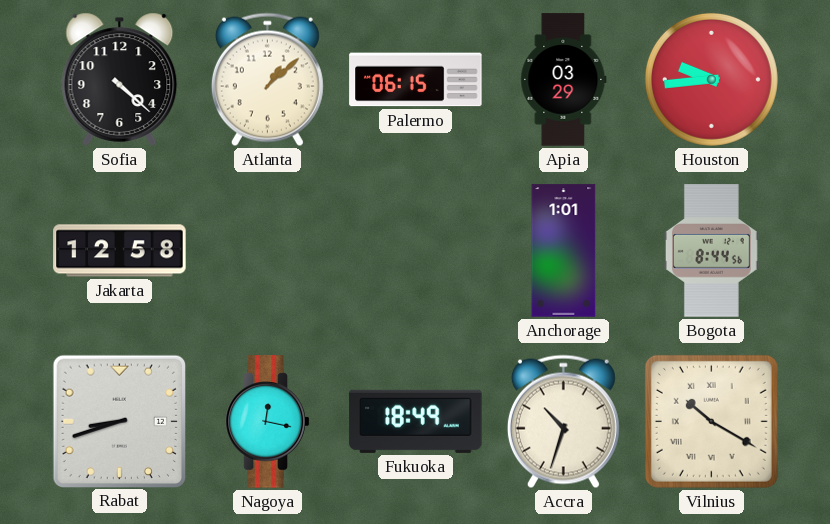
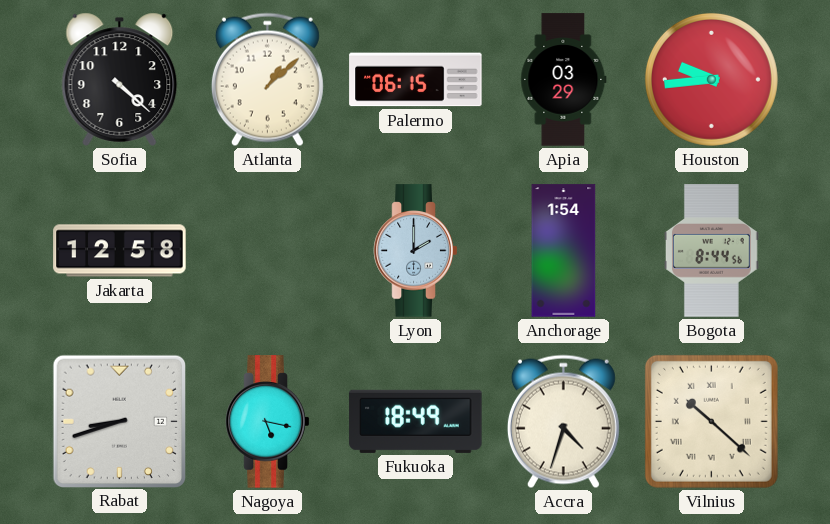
Lyon: none -> 2:00 (416, 251)
Anchorage: 1:01 -> 1:54 (564, 251)
Nagoya: 12:17 -> 5:17 (268, 422)
Accra: 10:33 -> 4:33 (563, 422)
Vilnius: 10:20 -> 10:22 (711, 421)
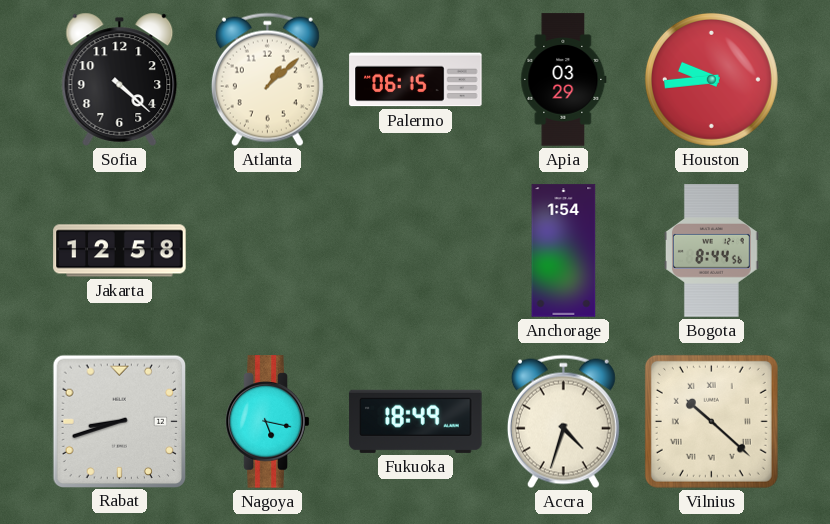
Lyon: 2:00 -> none (416, 251)
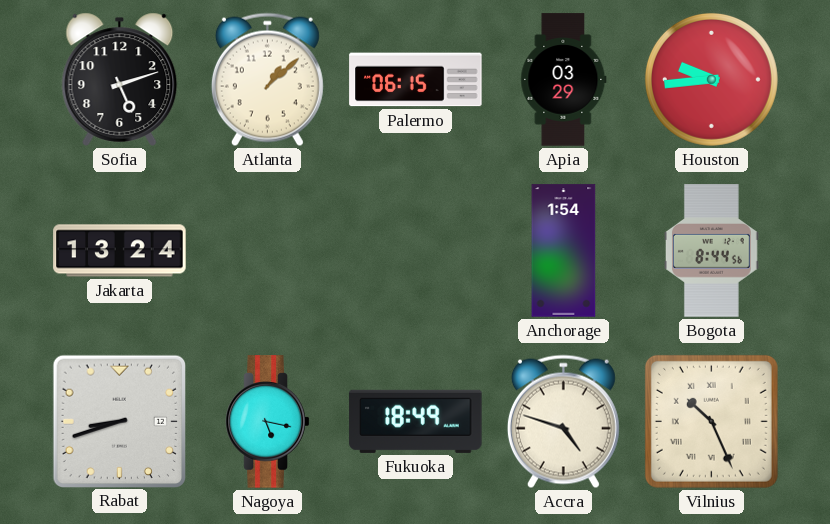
Sofia: 4:22 -> 5:12 (120, 79)
Jakarta: 12:58 -> 13:24 (120, 251)
Accra: 4:33 -> 4:48 (563, 422)
Vilnius: 10:22 -> 10:26 (711, 421)
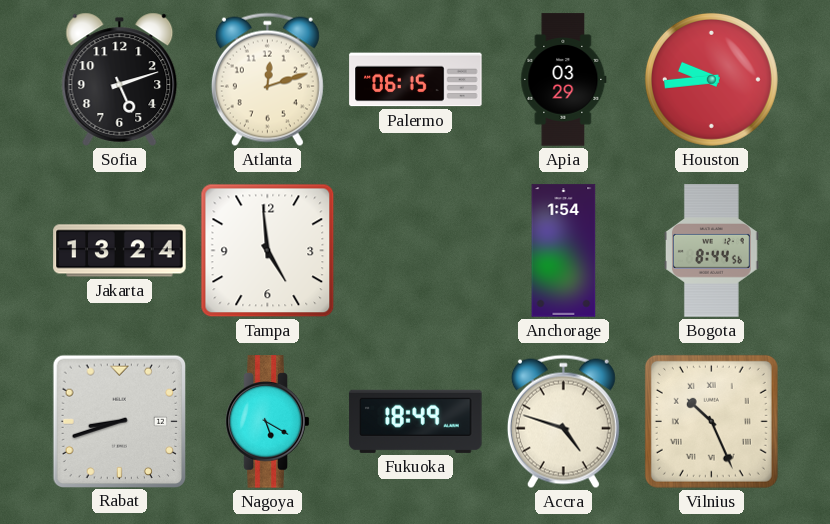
Atlanta: 1:08 -> 12:12 (267, 80)
Tampa: none -> 4:59 (268, 251)
Nagoya: 5:17 -> 5:20 (268, 422)
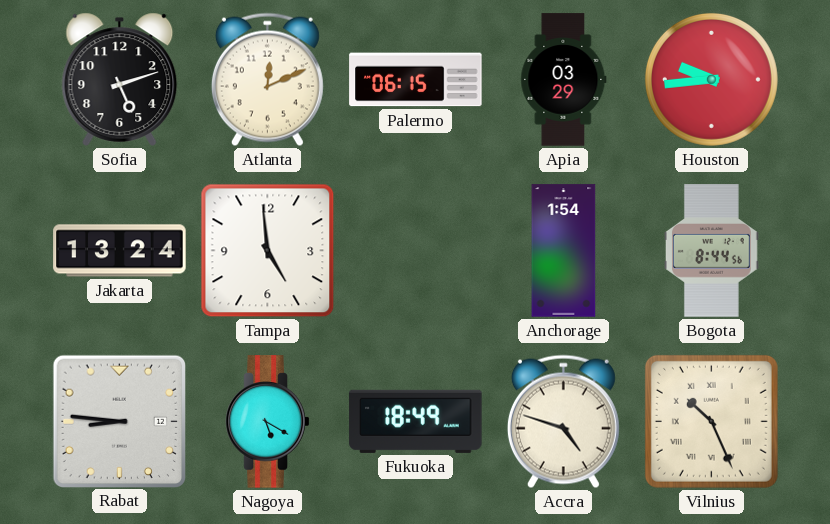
Atlanta: 12:12 -> 12:11 (267, 80)
Rabat: 8:42 -> 8:46 (119, 421)
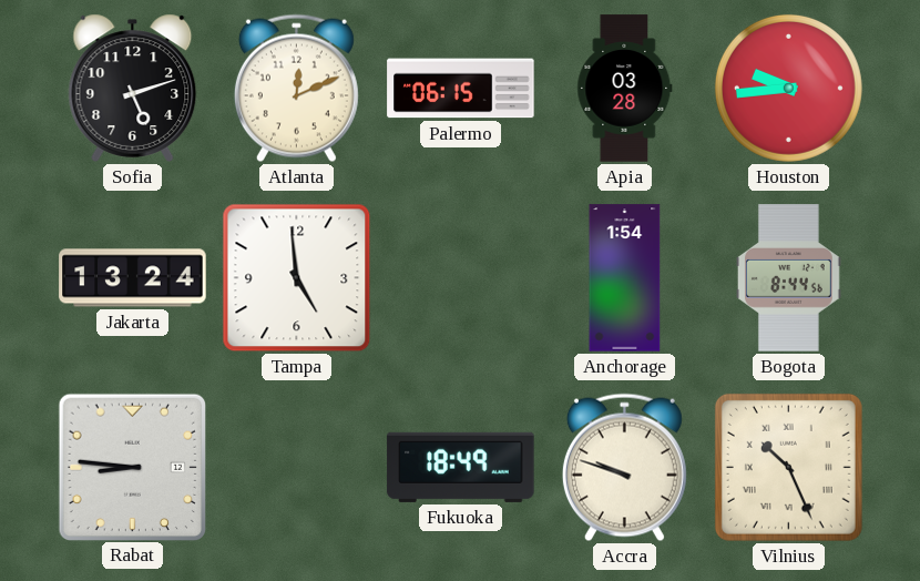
Apia: 03:29 -> 03:28 (625, 89)
Nagoya: 5:20 -> none (268, 422)
Accra: 4:48 -> 9:48 (624, 468)
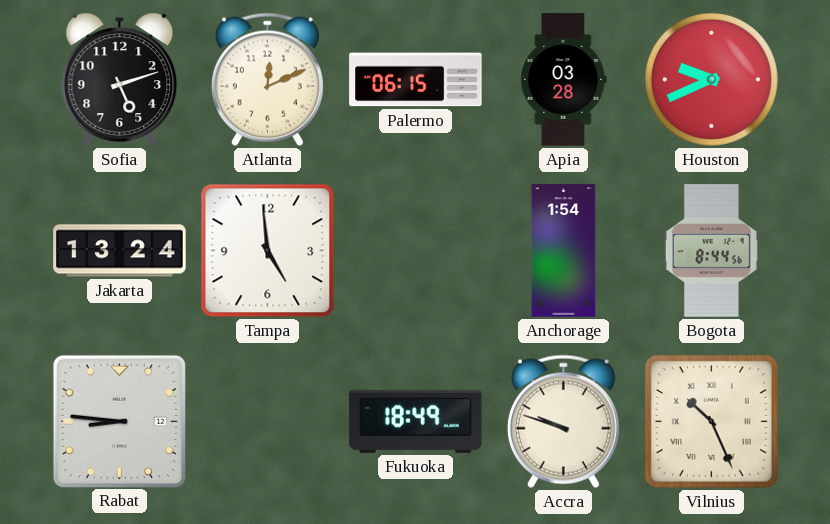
Houston: 9:44 -> 9:41 (711, 79)
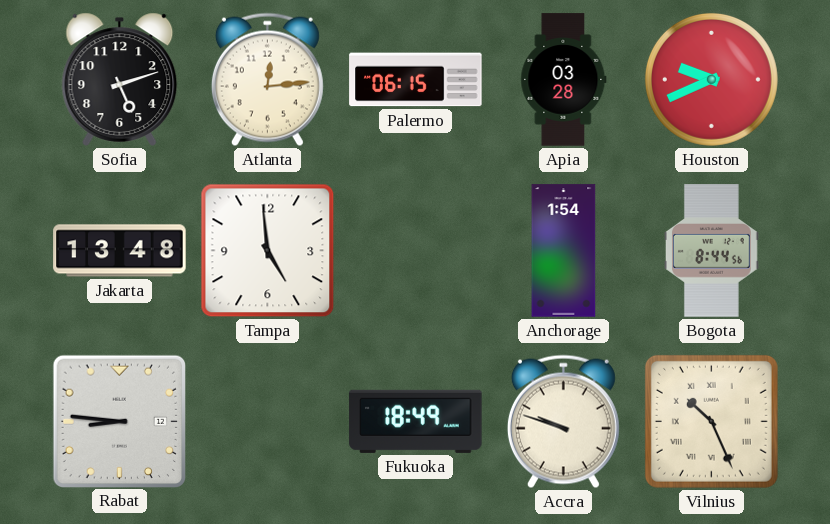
Atlanta: 12:11 -> 12:14 (267, 80)
Jakarta: 13:24 -> 13:48 (120, 251)
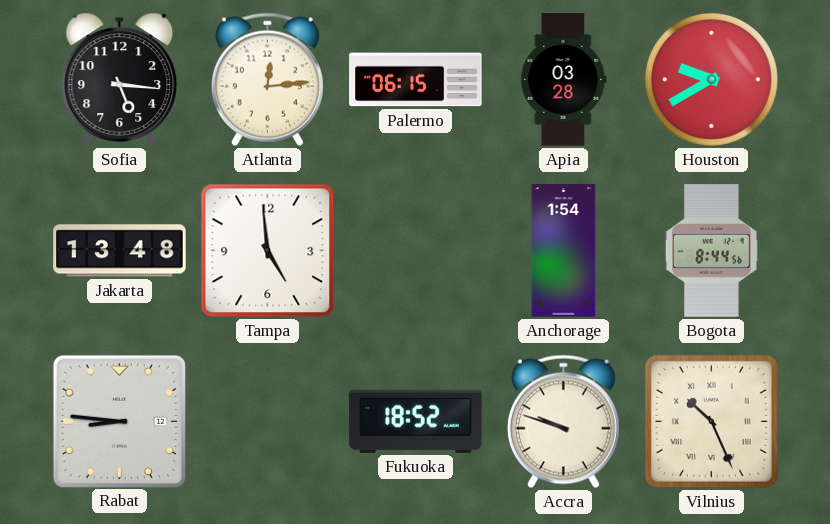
Sofia: 5:12 -> 5:16 (120, 79)
Houston: 9:41 -> 9:40 (711, 79)
Fukuoka: 18:49 -> 18:52 (416, 421)
